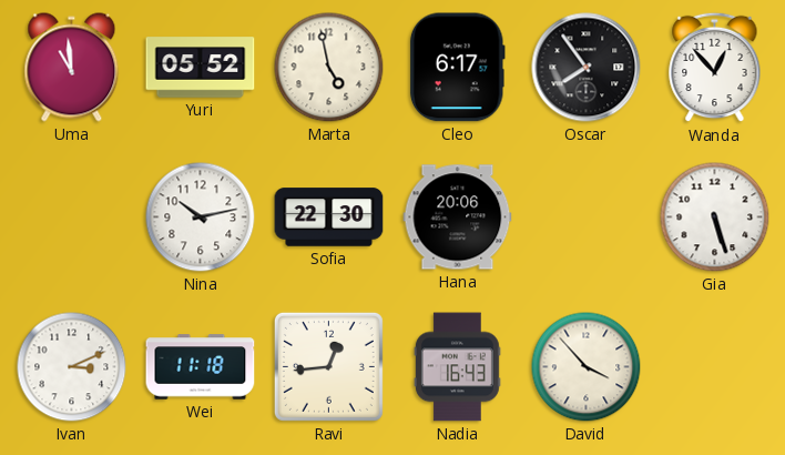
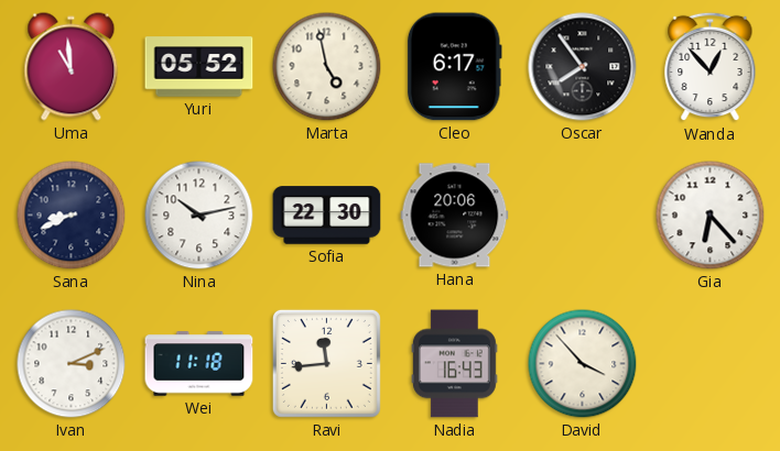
Sana: none -> 8:41 (72, 216)
Gia: 5:27 -> 6:23 (711, 216)
Ravi: 12:44 -> 11:44 (326, 363)
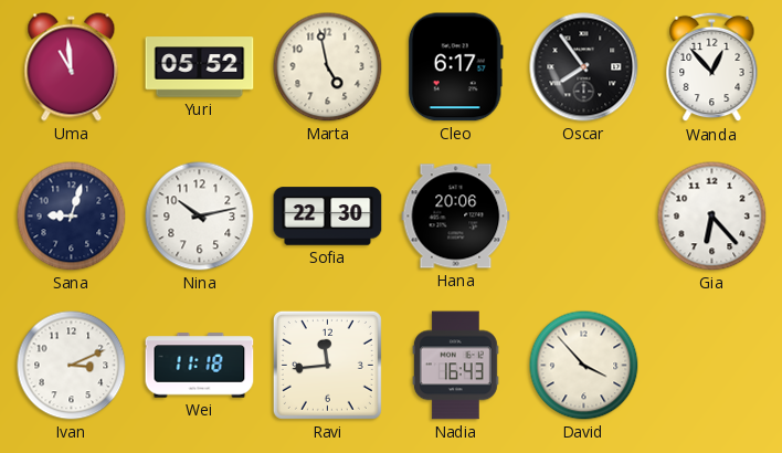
Sana: 8:41 -> 9:03 (72, 217)
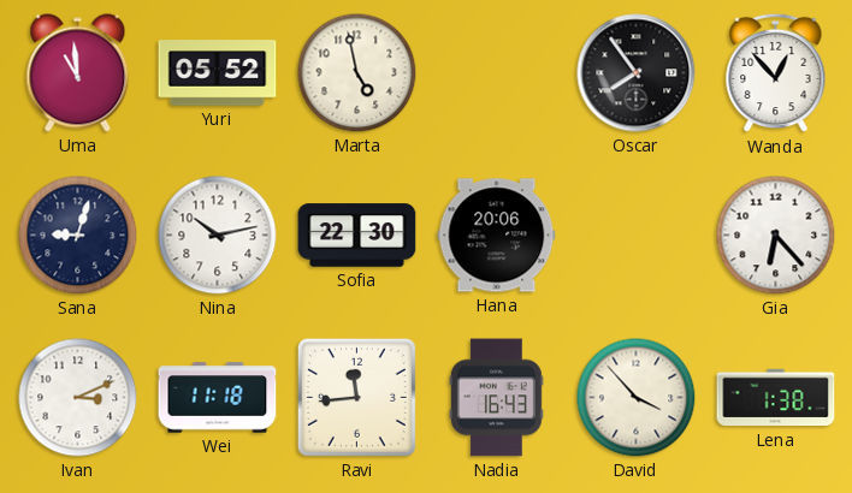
Cleo: 6:17 -> none (455, 67)
Lena: none -> 1:38 (776, 398)
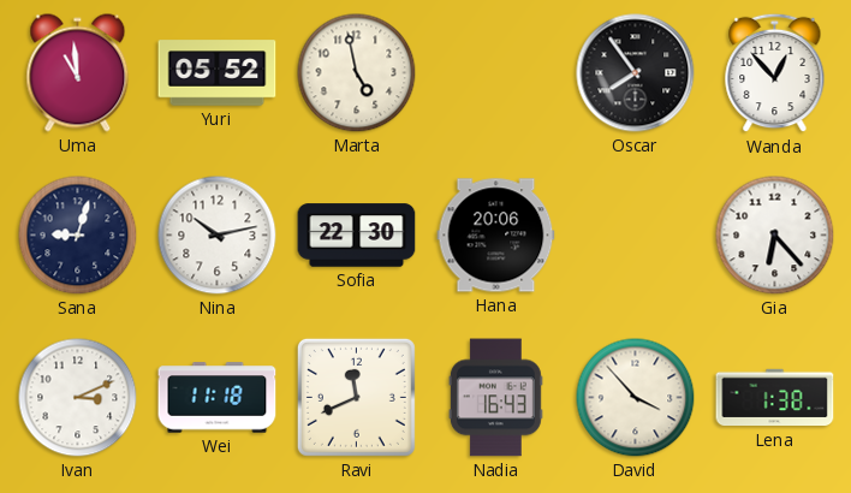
Ravi: 11:44 -> 11:41 (356, 397)
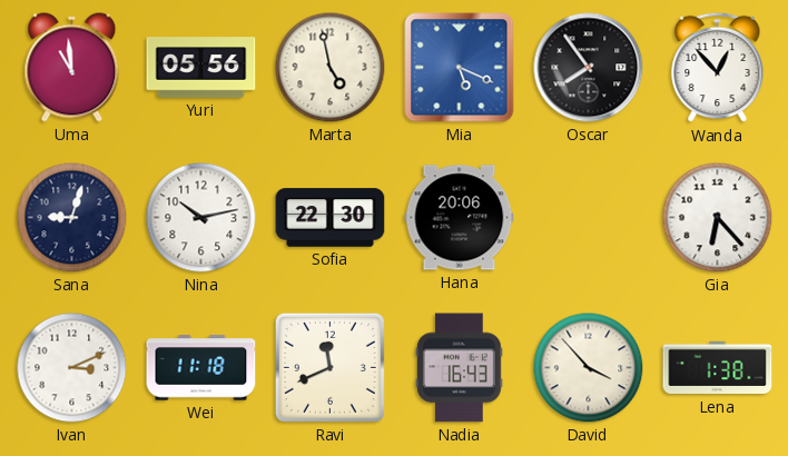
Yuri: 05:52 -> 05:56 (201, 68)
Mia: none -> 5:19 (460, 68)
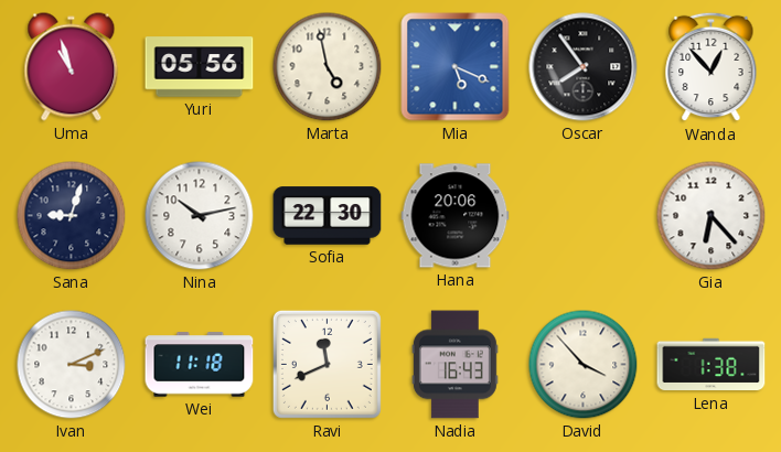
Uma: 10:59 -> 10:57 (72, 67)
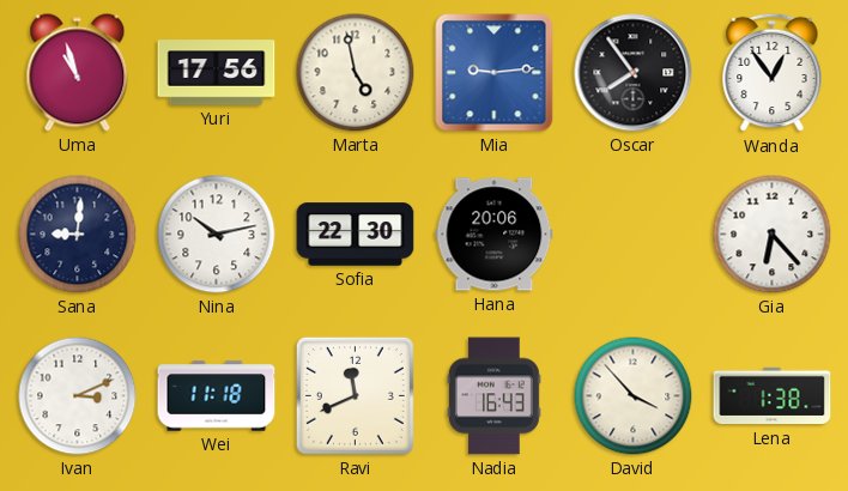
Yuri: 05:56 -> 17:56 (217, 73)
Mia: 5:19 -> 9:14 (495, 73)
Wanda: 12:53 -> 12:54 (773, 73)
Sana: 9:03 -> 9:01 (78, 235)
